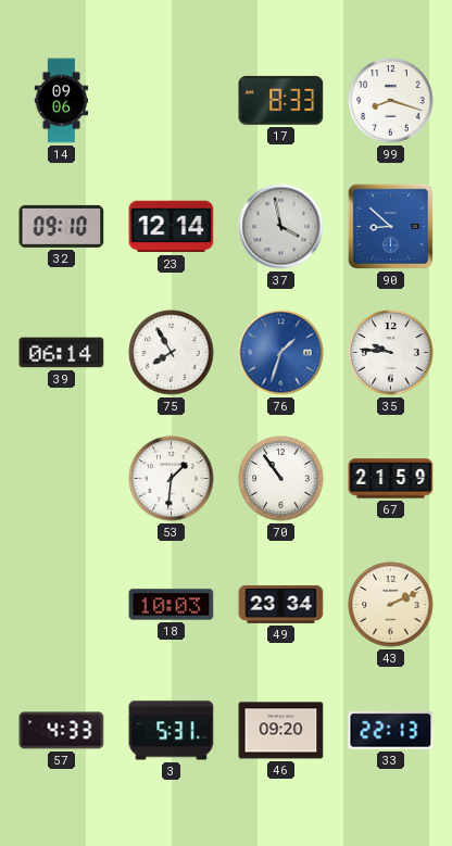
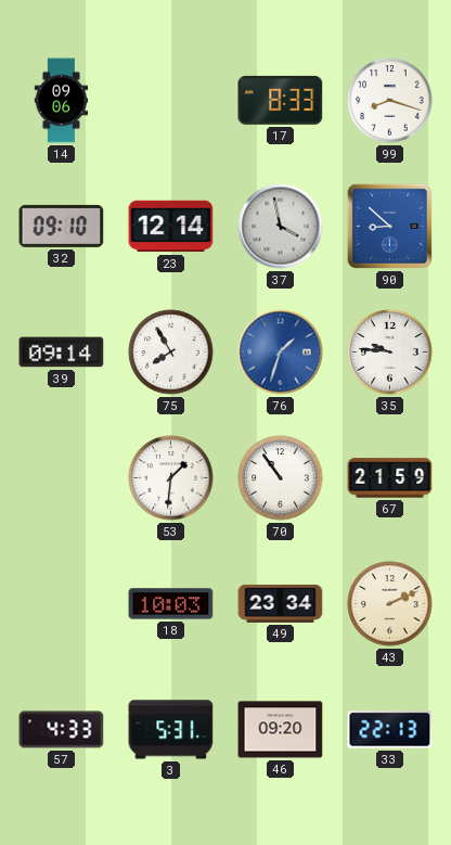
39: 06:14 -> 09:14 (62, 353)
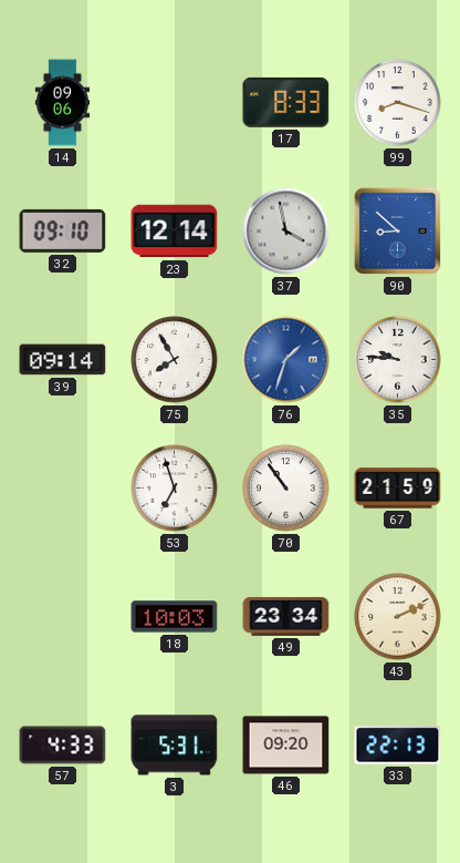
53: 1:31 -> 6:57 (175, 489)
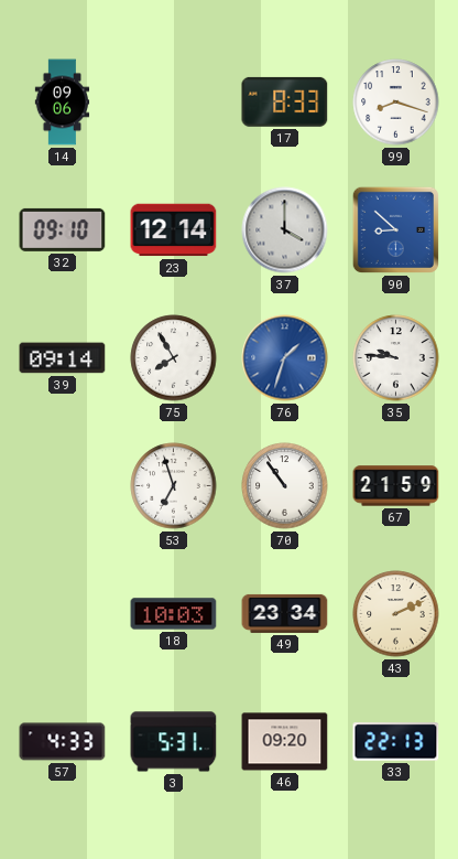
37: 3:58 -> 4:00 (285, 230)
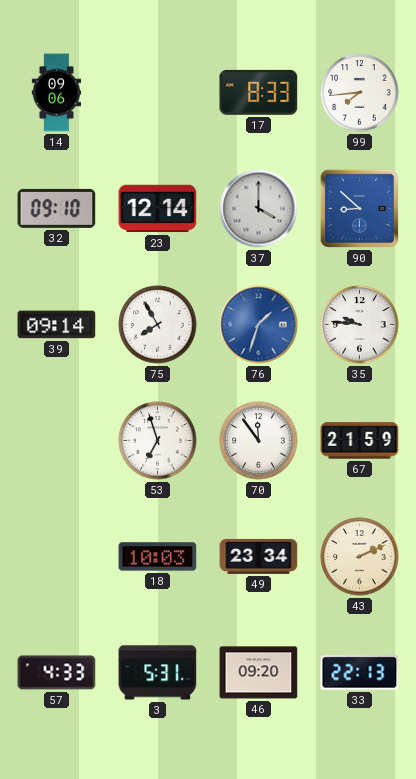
99: 8:18 -> 7:44 (360, 93)
70: 10:54 -> 11:54 (259, 441)
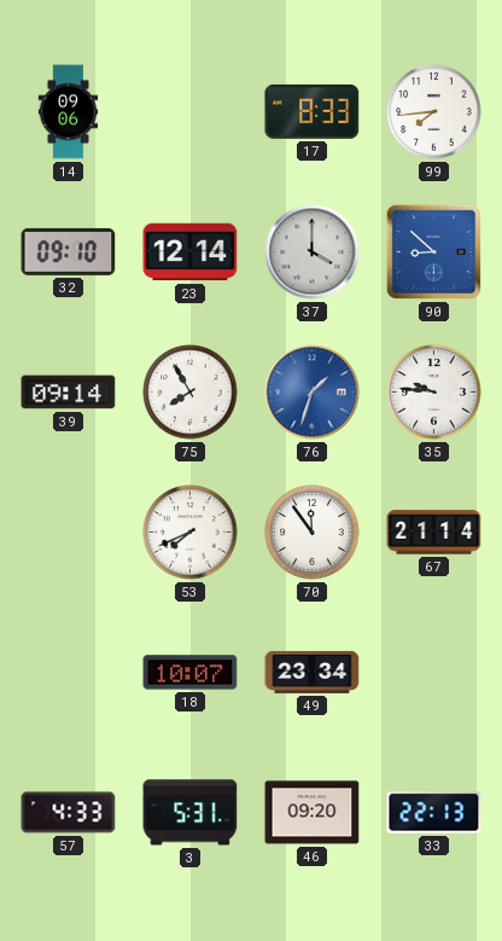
53: 6:57 -> 7:41 (191, 533)
67: 21:59 -> 21:14 (434, 533)
18: 10:03 -> 10:07 (191, 673)
43: 2:11 -> none (360, 557)
